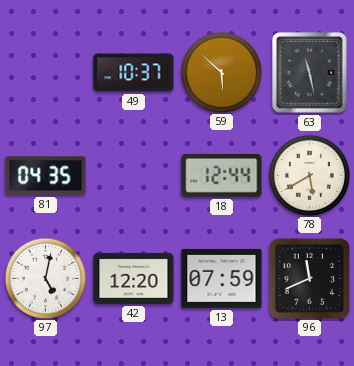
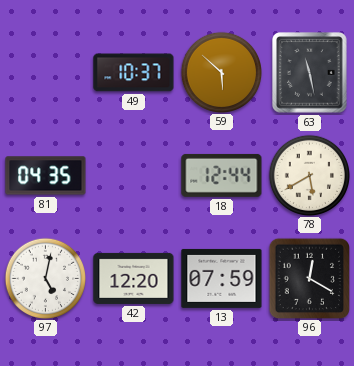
96: 11:41 -> 12:20 (309, 278)
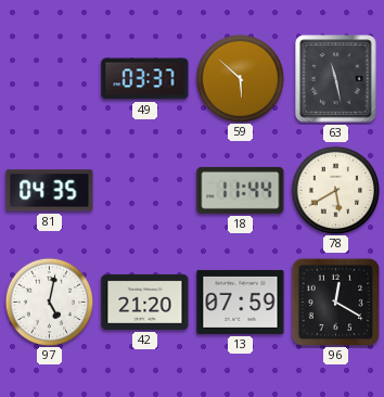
49: 10:37 -> 03:37 (145, 79)
18: 12:44 -> 11:44 (241, 190)
42: 12:20 -> 21:20 (145, 302)
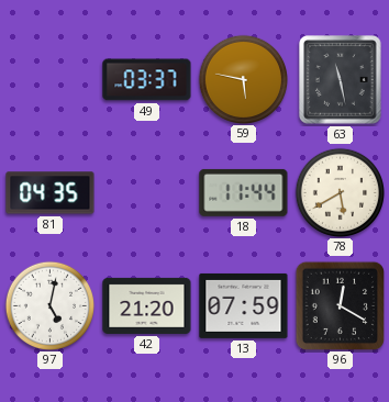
59: 5:52 -> 5:47 (243, 79)
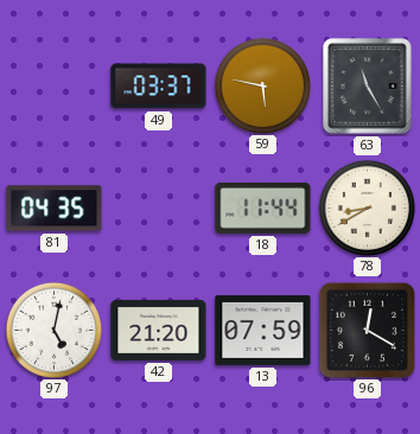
63: 11:28 -> 11:25 (368, 87)
78: 5:40 -> 8:40 (367, 208)
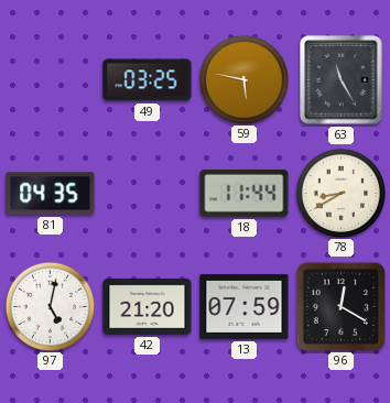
49: 03:37 -> 03:25 (148, 80)
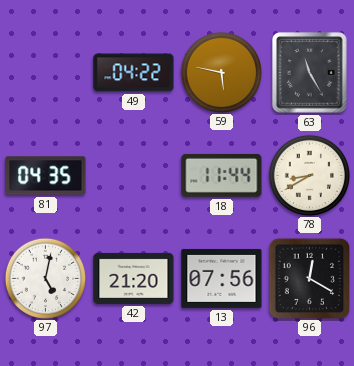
49: 03:25 -> 04:22 (134, 73)
13: 07:59 -> 07:56 (222, 278)
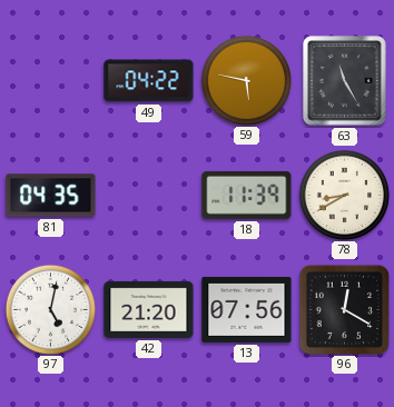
18: 11:44 -> 11:39 (247, 195)
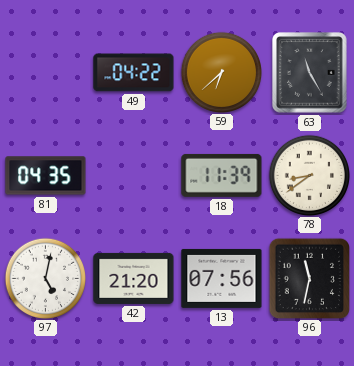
59: 5:47 -> 6:38 (221, 72)
78: 8:40 -> 8:39 (309, 175)
96: 12:20 -> 11:32 (309, 278)
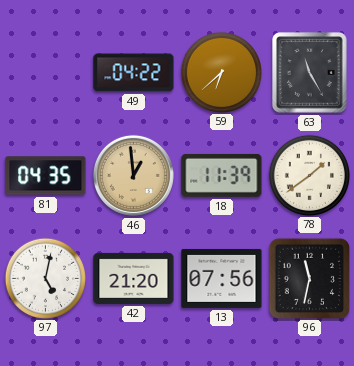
46: none -> 12:59 (133, 175)
78: 8:39 -> 1:39 (309, 175)
